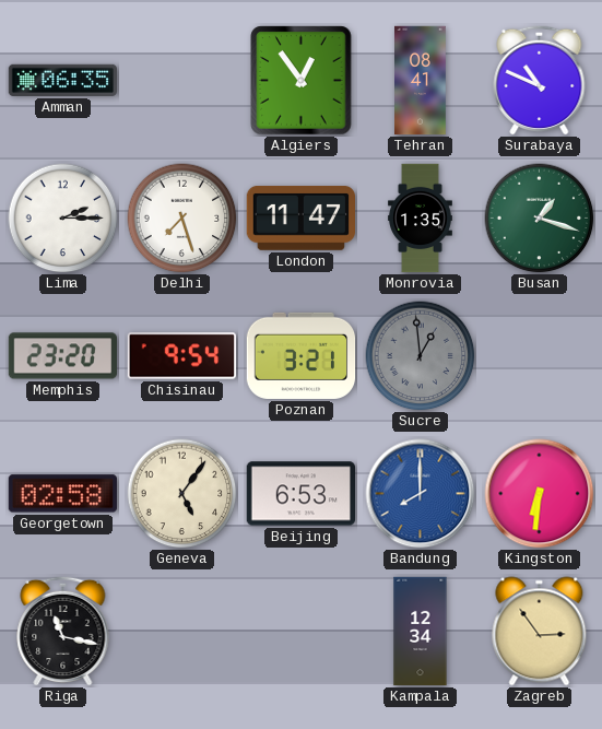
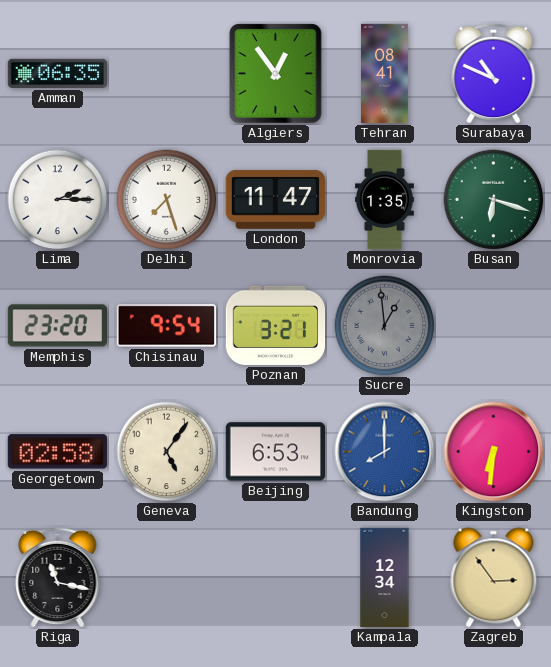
Busan: 1:18 -> 6:18 (494, 200)
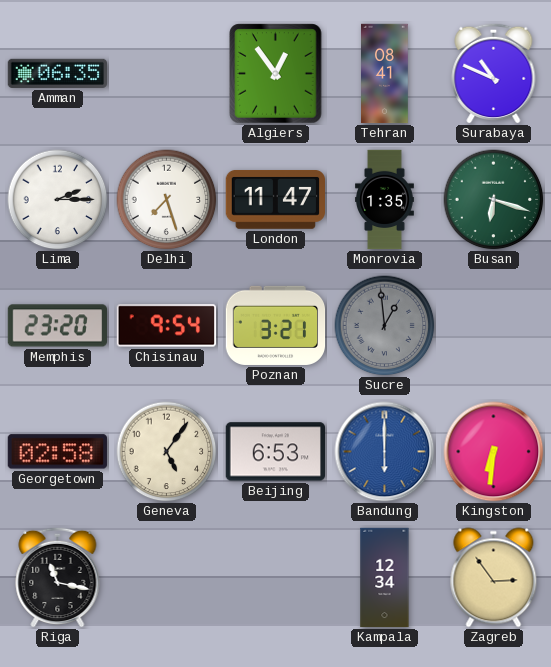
Bandung: 8:00 -> 6:00 (385, 452)
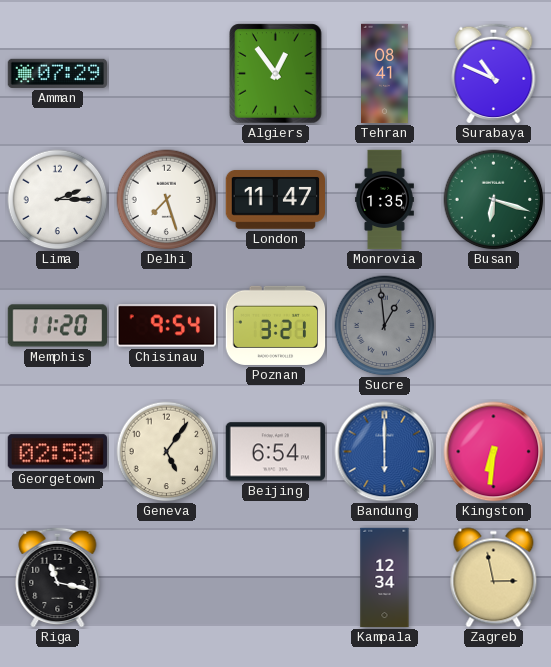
Amman: 06:35 -> 07:29 (57, 73)
Memphis: 23:20 -> 11:20 (57, 326)
Beijing: 6:53 -> 6:54 (275, 452)
Zagreb: 2:54 -> 2:58 (494, 578)
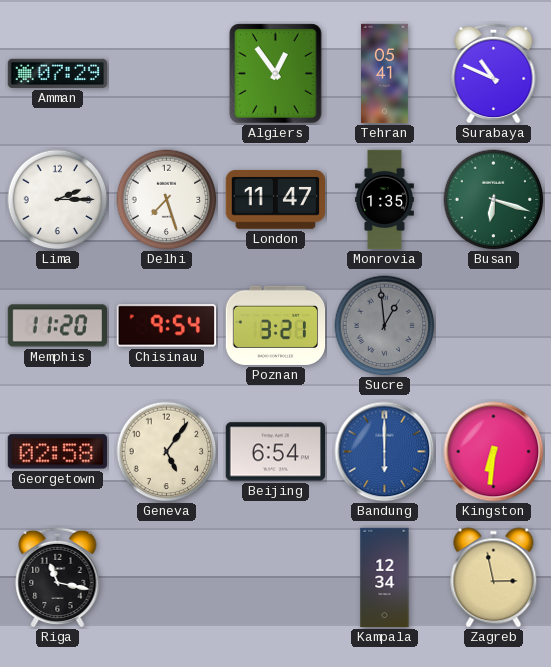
Tehran: 08:41 -> 05:41 (385, 74)
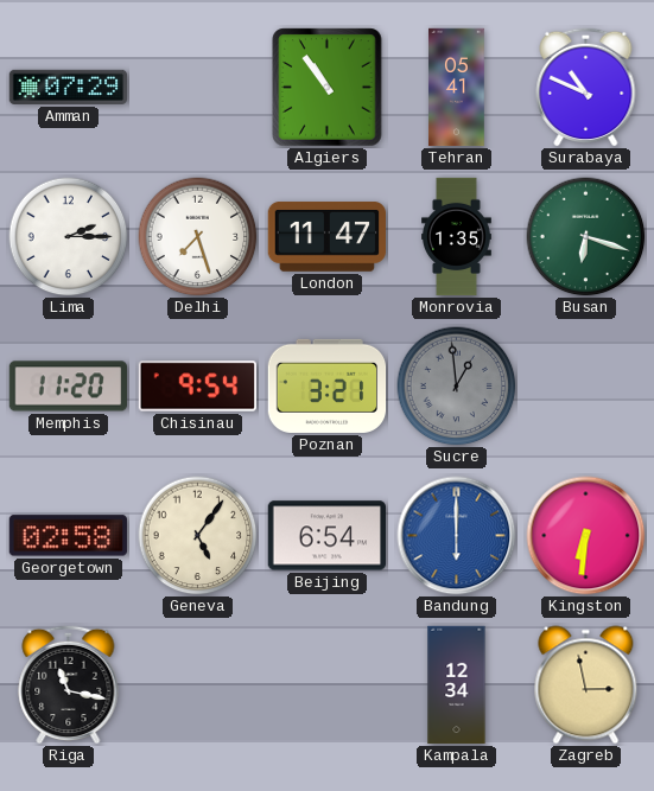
Algiers: 12:54 -> 10:54 (328, 88)
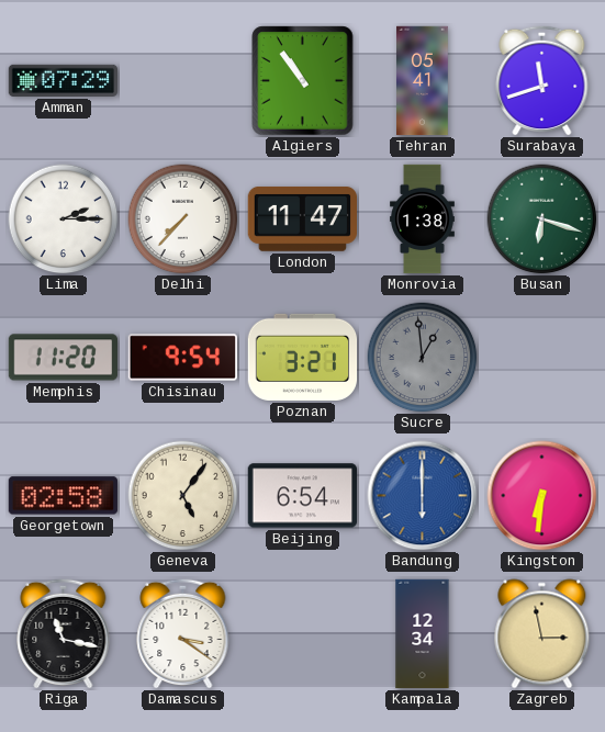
Surabaya: 10:49 -> 11:42 (542, 80)
Delhi: 7:27 -> 7:37 (183, 219)
Monrovia: 1:35 -> 1:38 (423, 219)
Damascus: none -> 3:21 (183, 633)
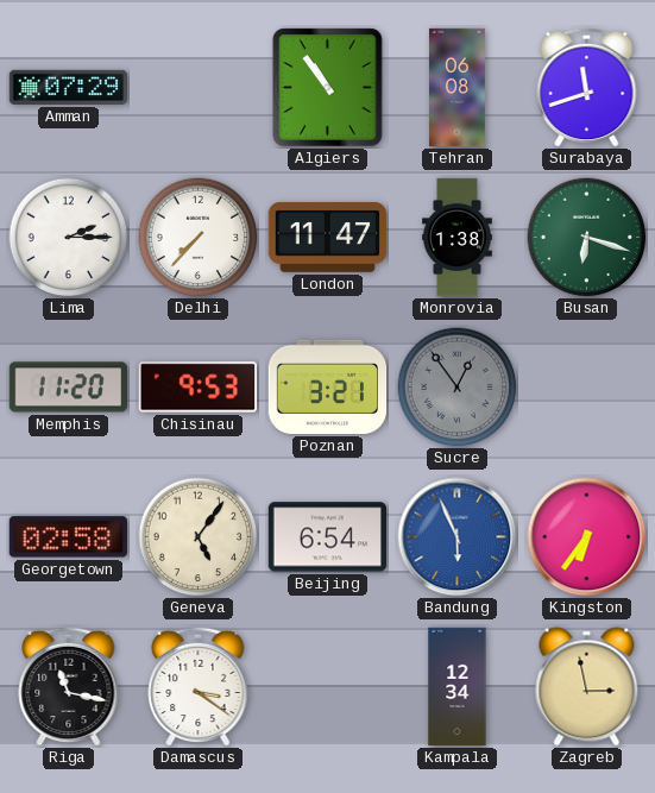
Tehran: 05:41 -> 06:08 (458, 88)
Chisinau: 9:54 -> 9:53 (197, 388)
Sucre: 12:59 -> 12:54 (458, 388)
Bandung: 6:00 -> 5:56 (458, 537)
Kingston: 6:31 -> 6:36 (587, 537)
